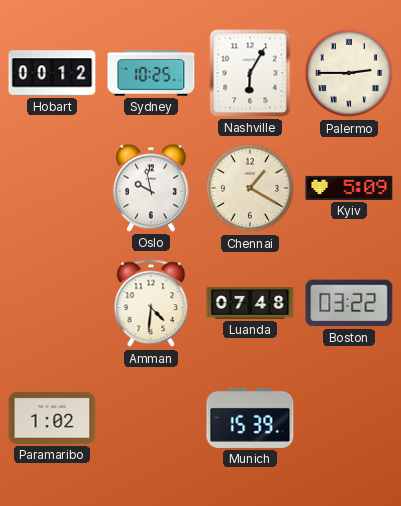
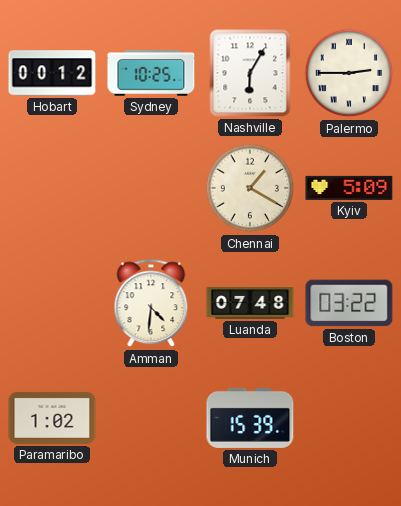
Oslo: 9:58 -> none (151, 188)
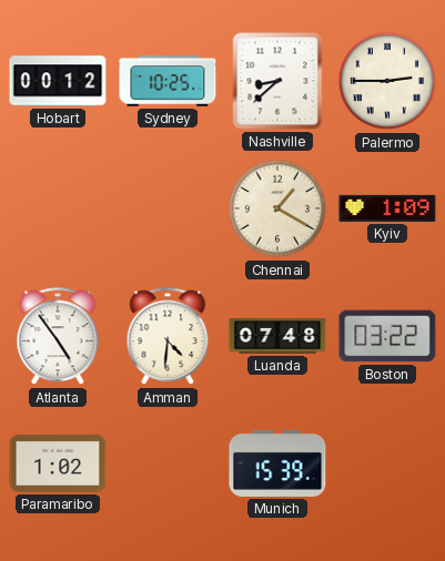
Nashville: 6:05 -> 8:38 (277, 81)
Kyiv: 5:09 -> 1:09 (387, 208)
Atlanta: none -> 4:54 (58, 337)
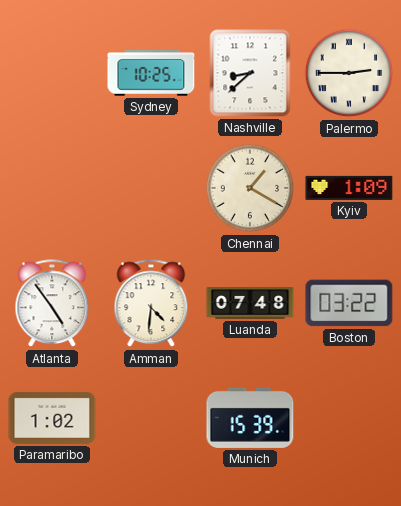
Hobart: 00:12 -> none (58, 81)
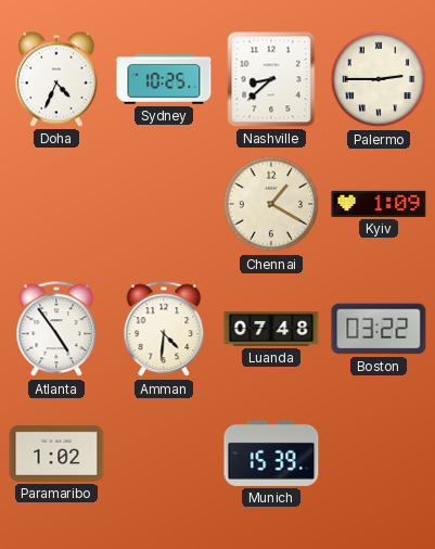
Doha: none -> 4:34 (56, 79)
